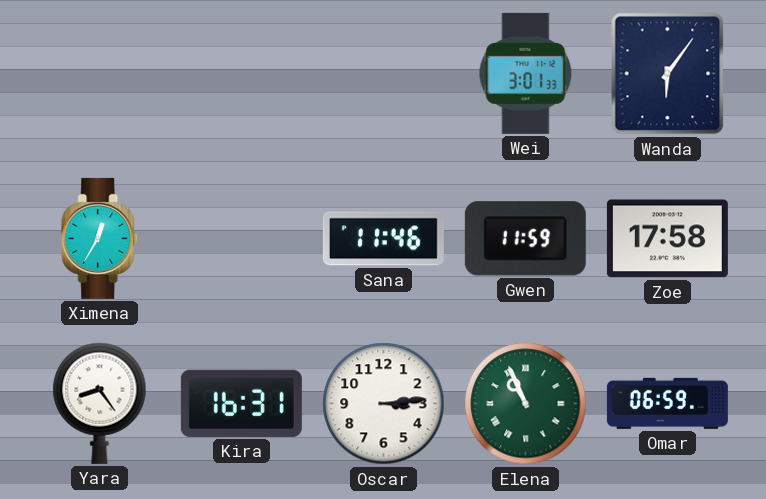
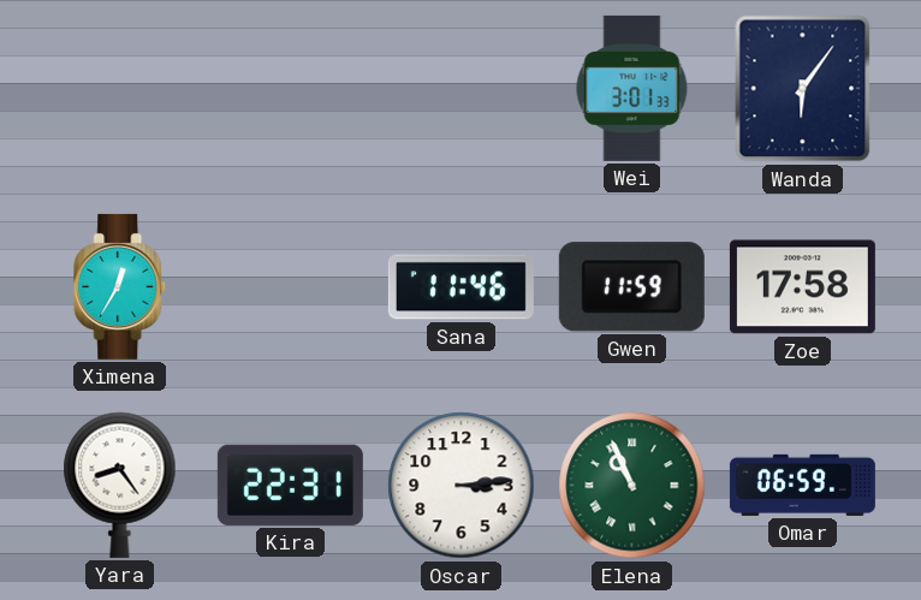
Kira: 16:31 -> 22:31 (290, 485)
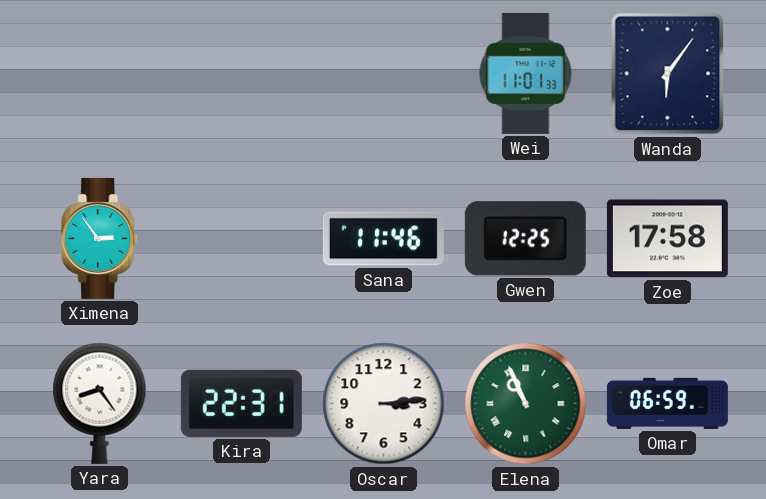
Wei: 3:01 -> 11:01 (526, 73)
Ximena: 12:35 -> 2:54 (100, 238)
Gwen: 11:59 -> 12:25 (525, 239)
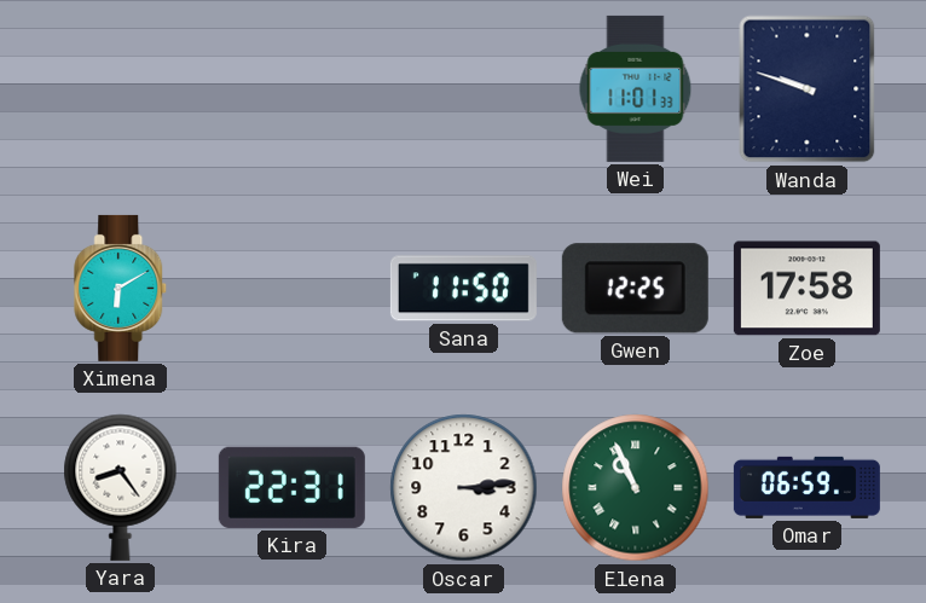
Wanda: 6:06 -> 9:48 (808, 89)
Ximena: 2:54 -> 6:10 (121, 288)
Sana: 11:46 -> 11:50 (463, 289)
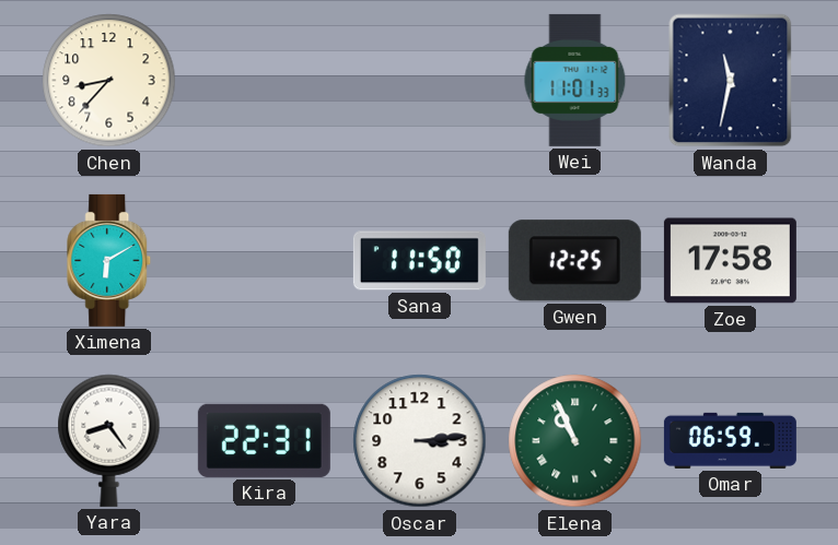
Chen: none -> 8:37 (109, 81)
Wanda: 9:48 -> 11:32 (731, 81)
